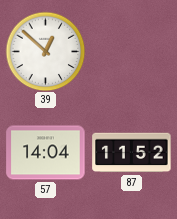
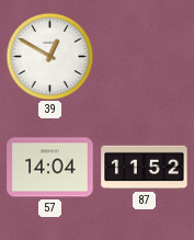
39: 12:52 -> 12:50 (49, 56)
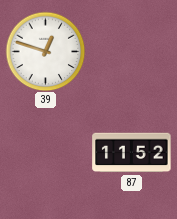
39: 12:50 -> 12:48 (45, 51)
57: 14:04 -> none (50, 168)
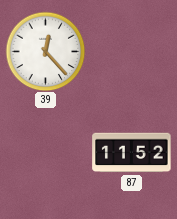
39: 12:48 -> 12:23 (45, 51)
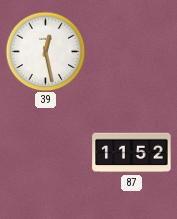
39: 12:23 -> 12:28 (45, 51)
